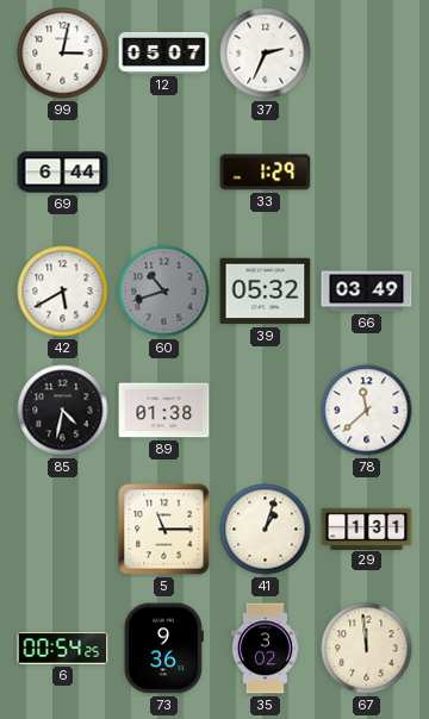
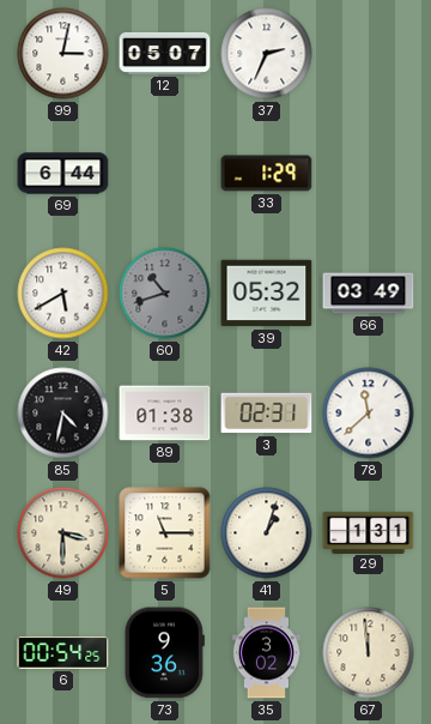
3: none -> 02:31 (267, 414)
49: none -> 3:30 (63, 533)
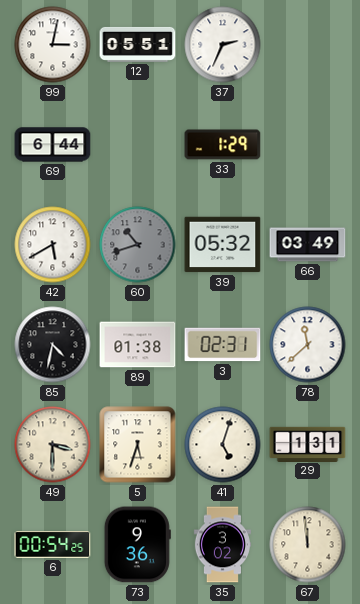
12: 05:07 -> 05:51 (138, 44)
5: 11:15 -> 5:33 (138, 445)
41: 1:03 -> 5:03 (223, 445)
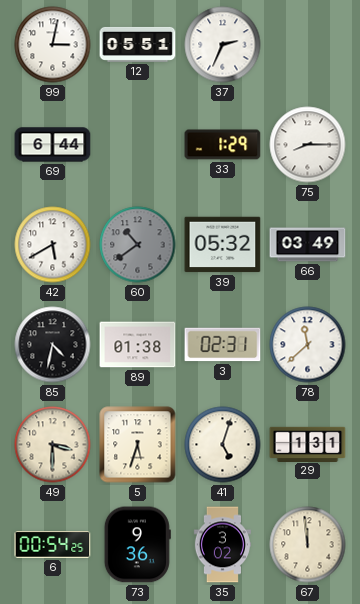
75: none -> 8:15 (308, 145)
60: 10:42 -> 10:39 (138, 245)
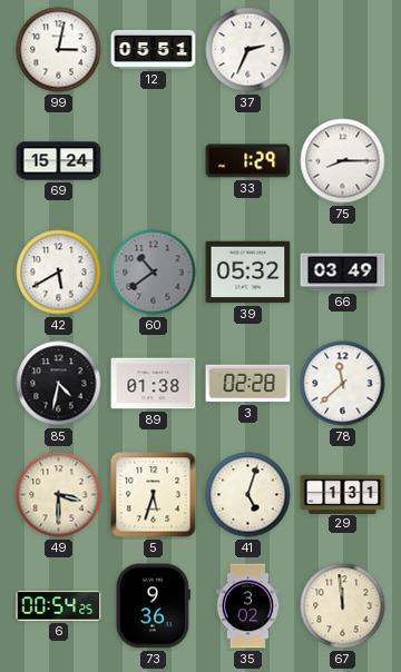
69: 6:44 -> 15:24 (59, 161)
3: 02:31 -> 02:28 (248, 384)
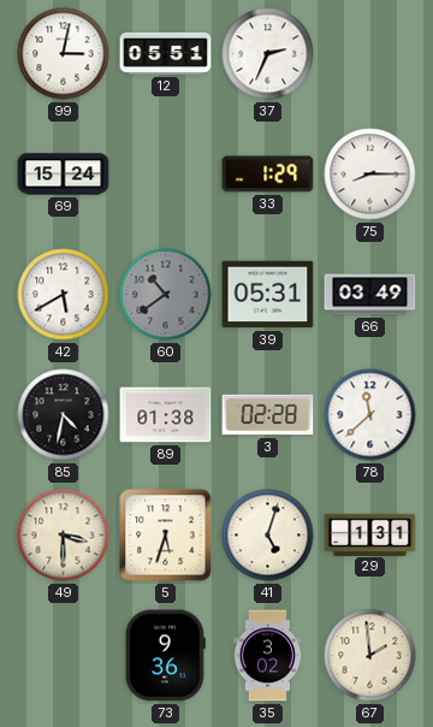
39: 05:32 -> 05:31 (268, 295)
6: 00:54 -> none (59, 606)
67: 11:59 -> 1:59 (370, 656)
